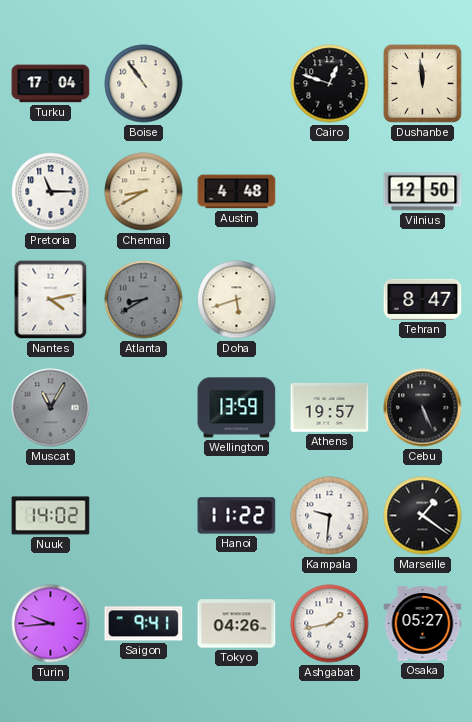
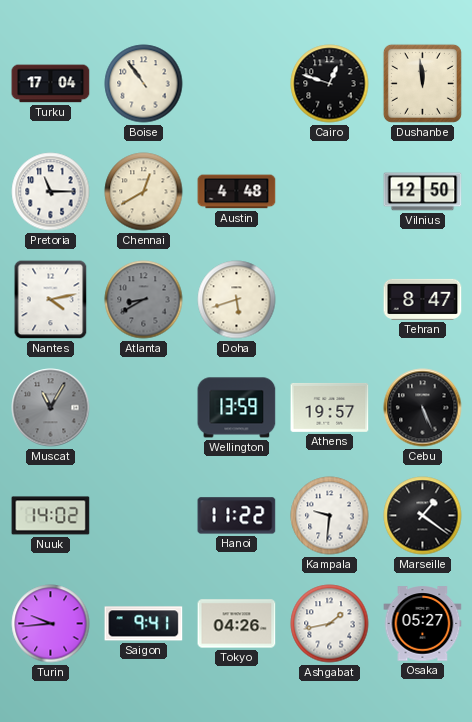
Chennai: 8:40 -> 12:40 (144, 192)
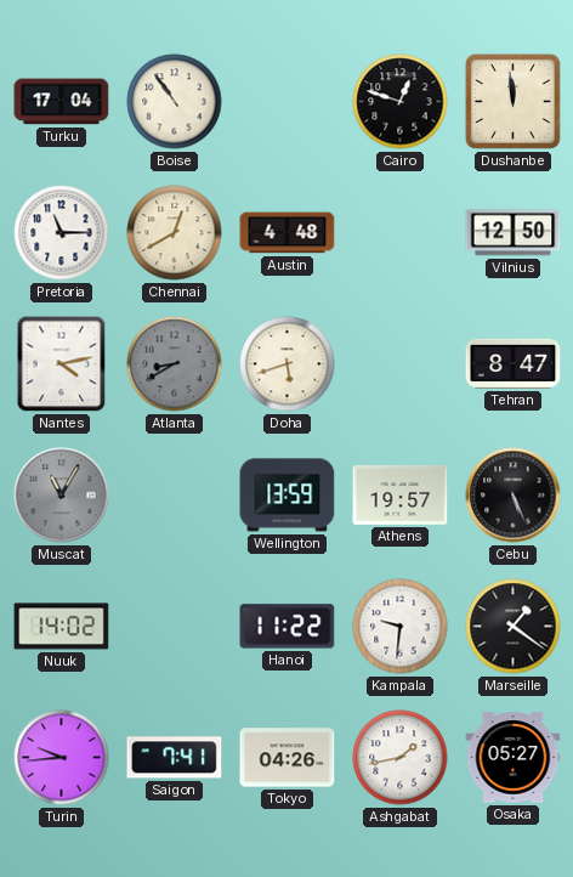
Saigon: 9:41 -> 7:41 (175, 758)
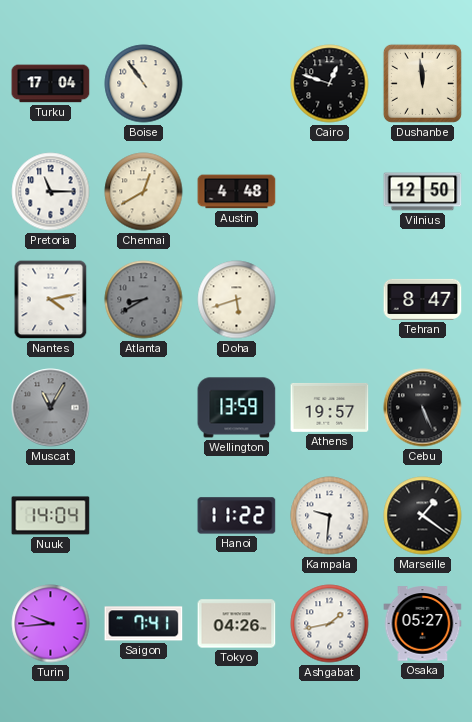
Nuuk: 14:02 -> 14:04 (51, 516)
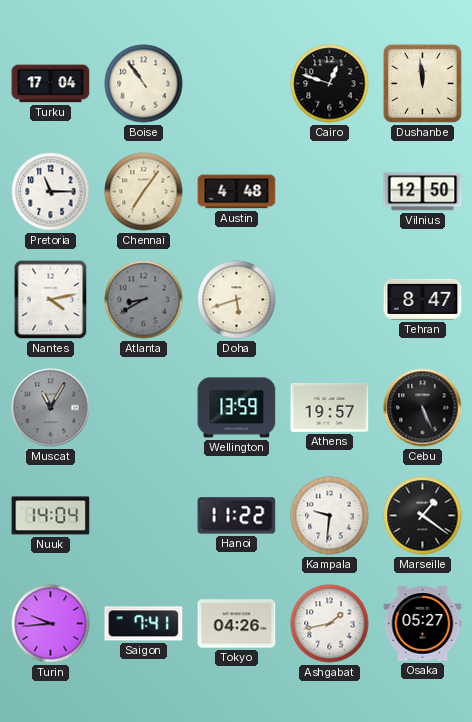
Chennai: 12:40 -> 7:06 (144, 192)
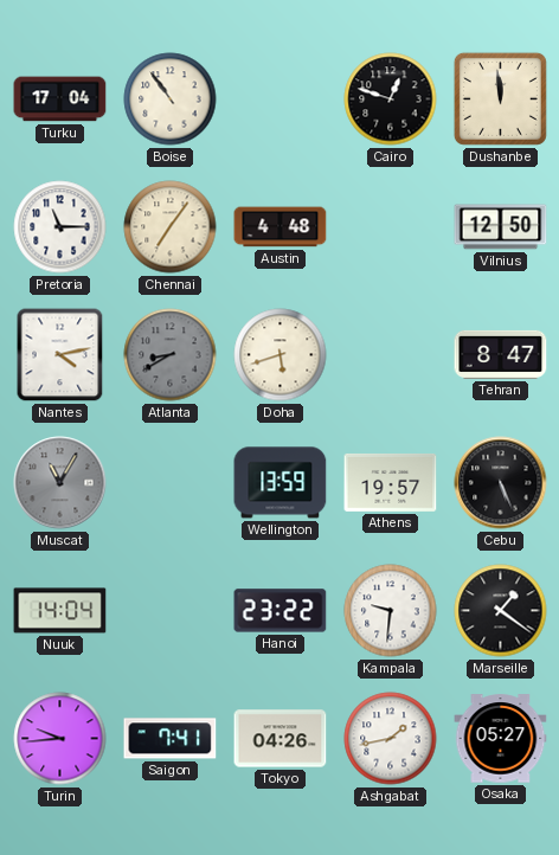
Hanoi: 11:22 -> 23:22 (281, 611)
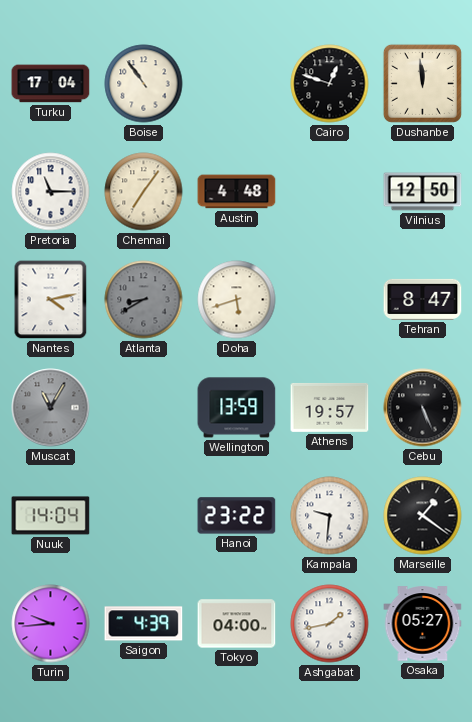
Saigon: 7:41 -> 4:39 (144, 624)
Tokyo: 04:26 -> 04:00 (237, 624)
